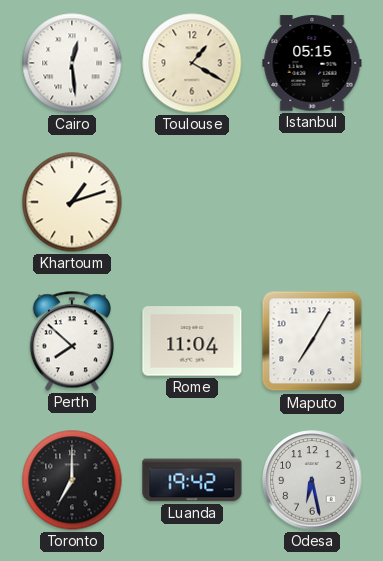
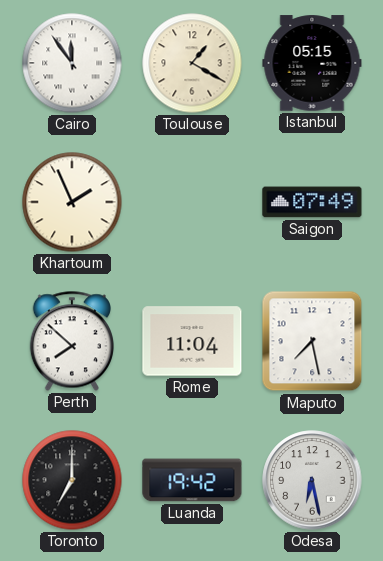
Cairo: 12:29 -> 11:54 (72, 63)
Khartoum: 1:12 -> 1:56 (72, 202)
Saigon: none -> 07:49 (312, 202)
Maputo: 7:05 -> 7:28 (312, 341)
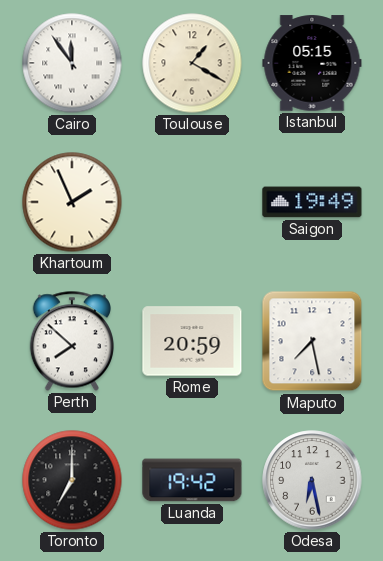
Saigon: 07:49 -> 19:49 (312, 202)
Rome: 11:04 -> 20:59 (192, 341)
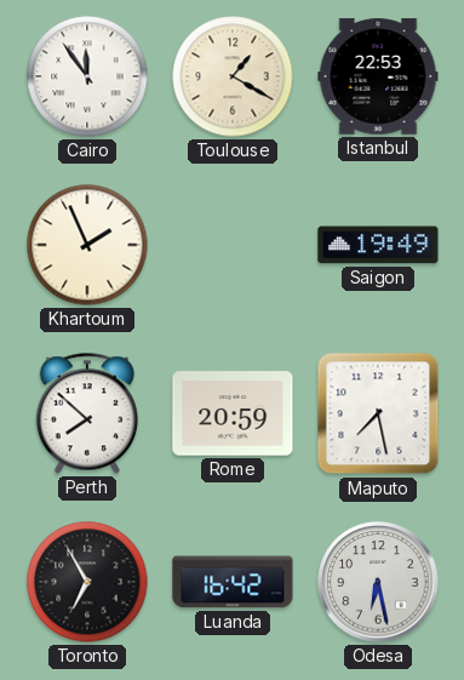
Istanbul: 05:15 -> 22:53 (378, 76)
Toronto: 7:00 -> 6:55 (87, 582)
Luanda: 19:42 -> 16:42 (233, 582)
